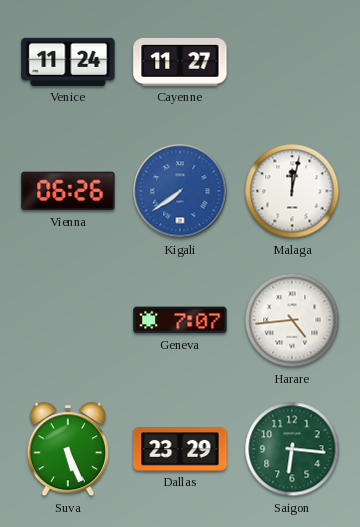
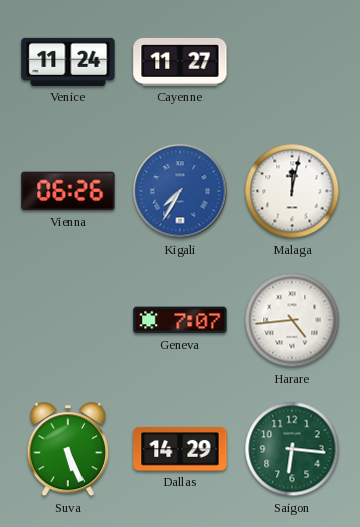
Kigali: 7:39 -> 7:35 (180, 191)
Dallas: 23:29 -> 14:29 (180, 449)
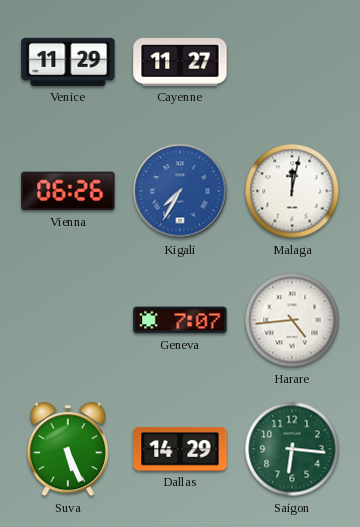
Venice: 11:24 -> 11:29 (68, 62)
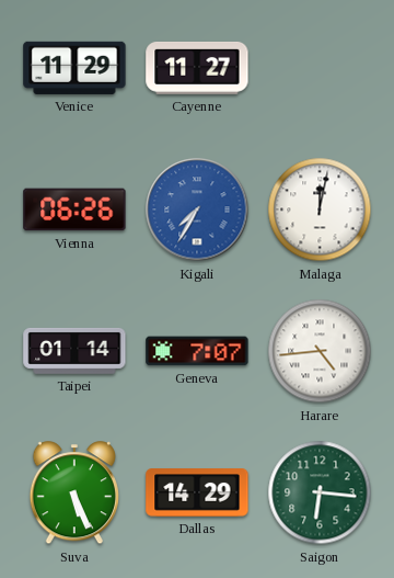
Taipei: none -> 01:14 (74, 351)
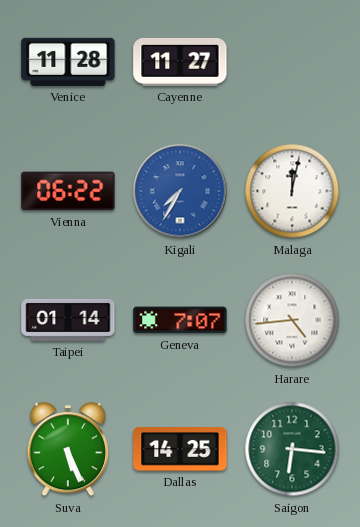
Venice: 11:29 -> 11:28 (68, 62)
Vienna: 06:26 -> 06:22 (68, 191)
Dallas: 14:29 -> 14:25 (180, 449)
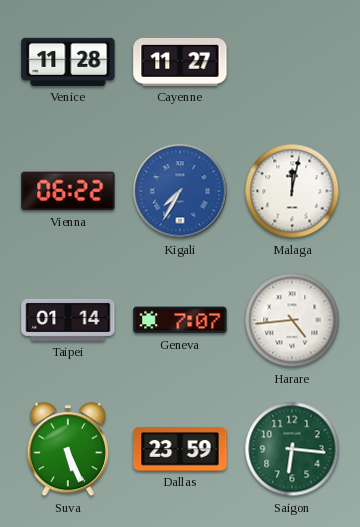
Dallas: 14:25 -> 23:59 (180, 449)
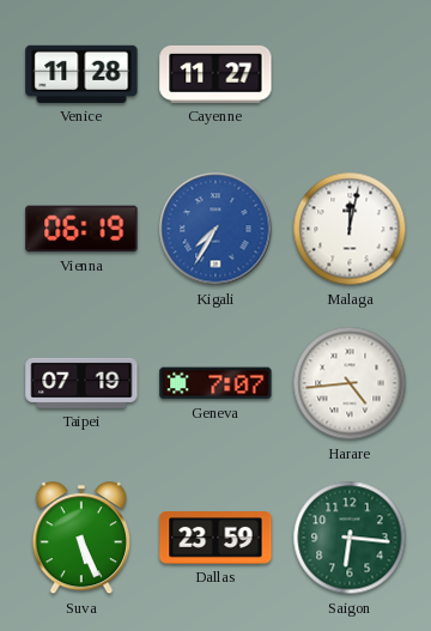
Vienna: 06:22 -> 06:19 (81, 229)
Taipei: 01:14 -> 07:19 (81, 383)
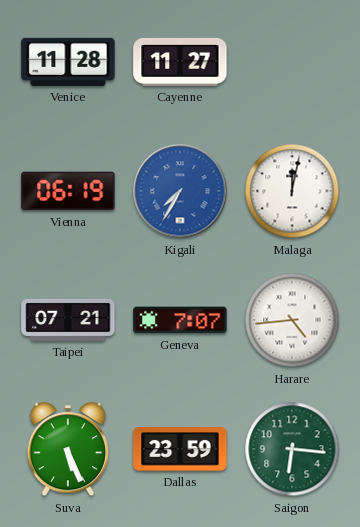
Taipei: 07:19 -> 07:21 (68, 320)
